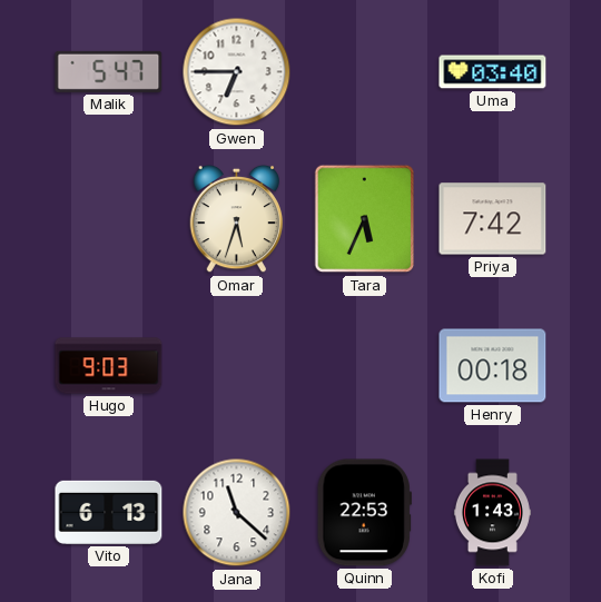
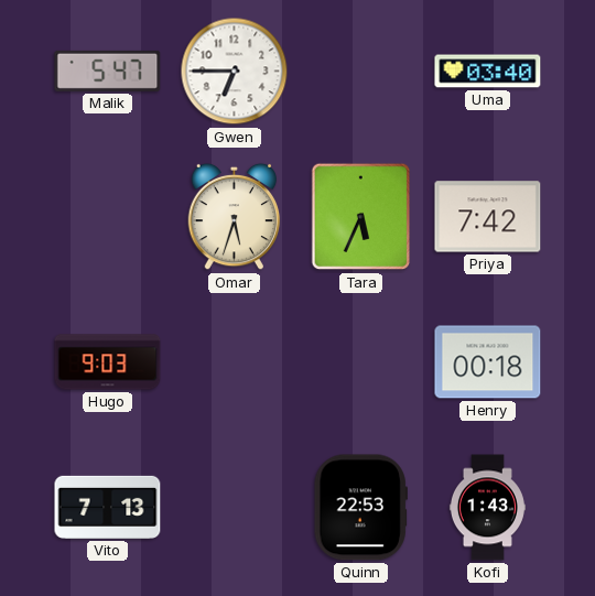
Vito: 6:13 -> 7:13 (108, 507)
Jana: 11:22 -> none (237, 513)
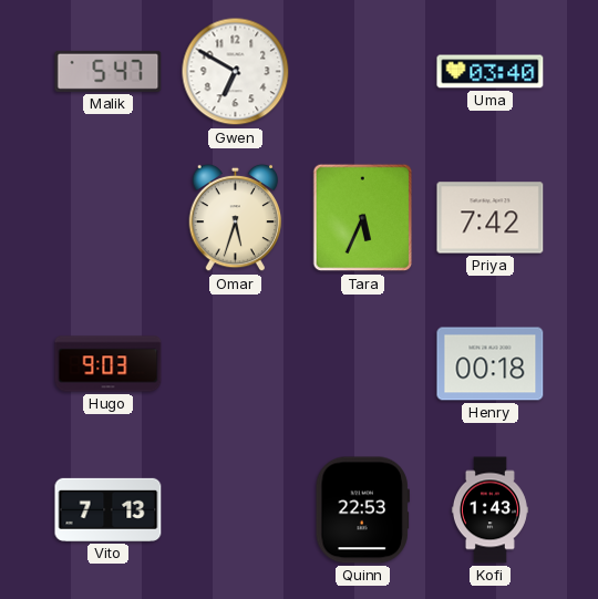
Gwen: 6:45 -> 6:50 (236, 72)
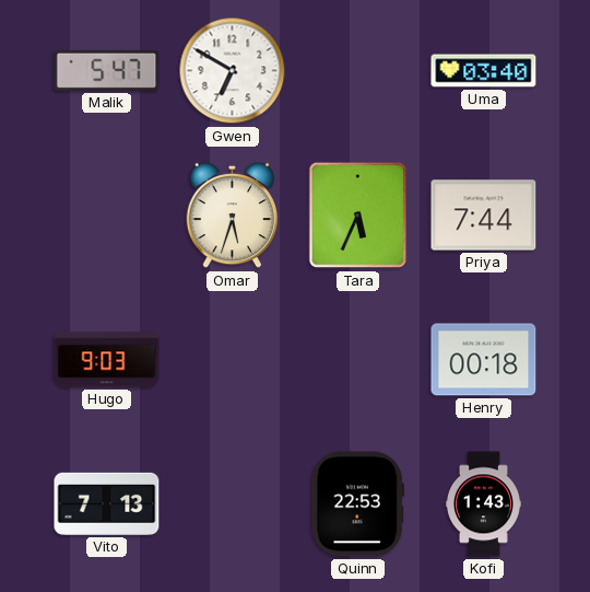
Priya: 7:42 -> 7:44 (484, 216)
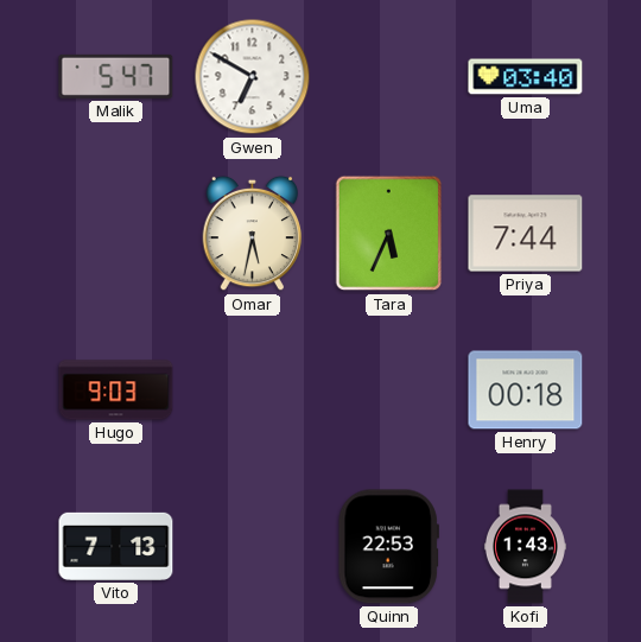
Omar: 5:33 -> 5:32 (253, 234)
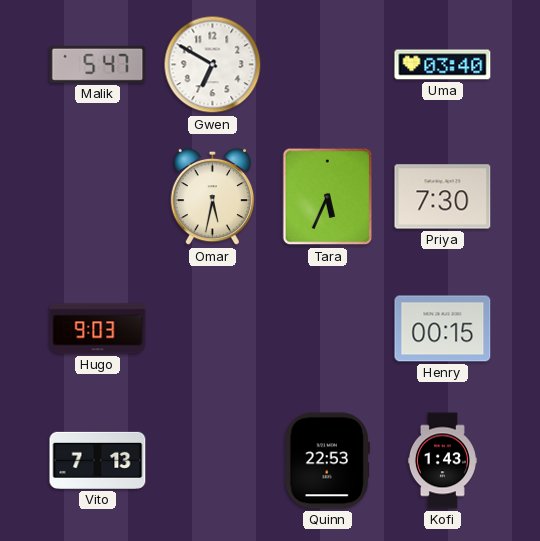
Priya: 7:44 -> 7:30 (443, 197)
Henry: 00:18 -> 00:15 (443, 329)
